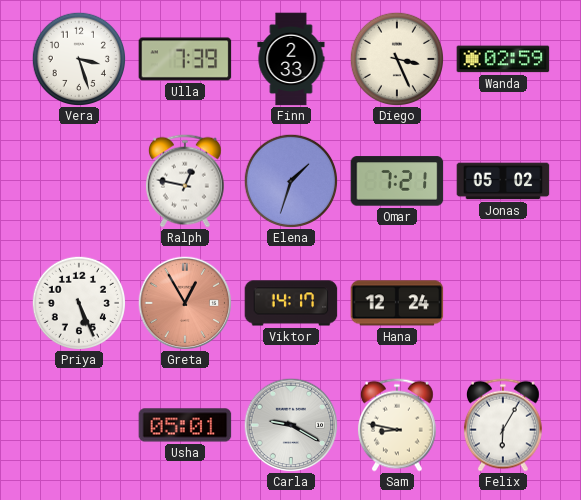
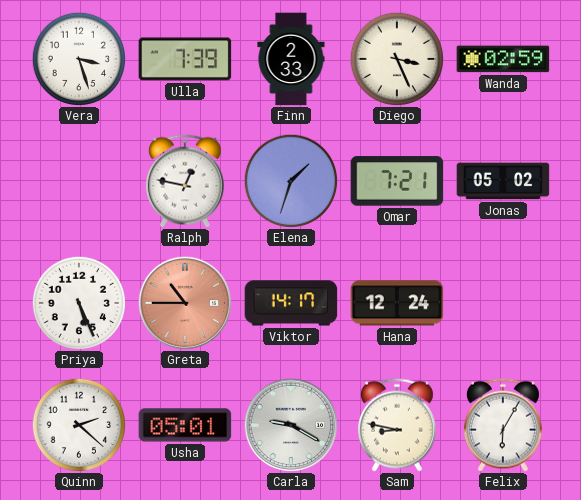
Greta: 12:55 -> 10:45 (185, 303)
Quinn: none -> 2:22 (78, 424)
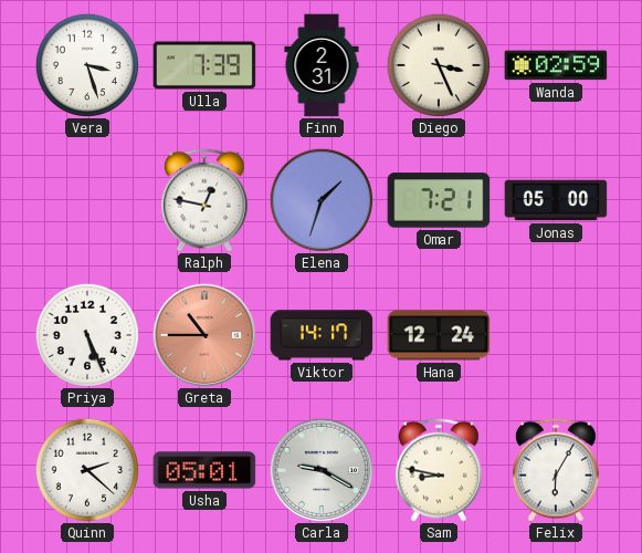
Finn: 2:33 -> 2:31 (322, 65)
Jonas: 05:02 -> 05:00 (556, 200)
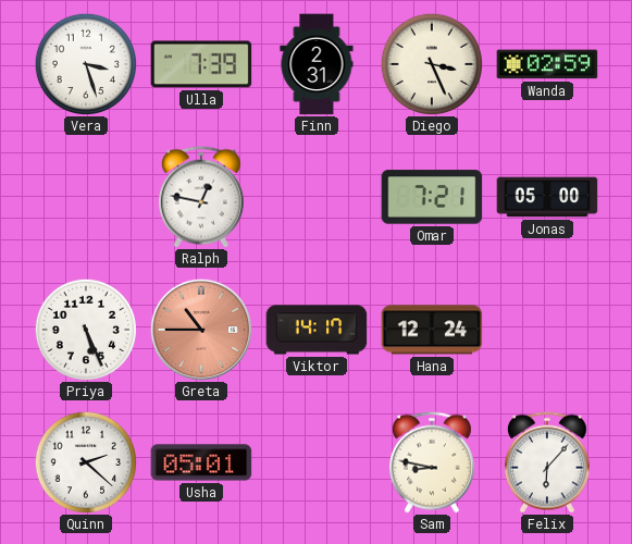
Elena: 1:33 -> none (320, 199)
Carla: 9:20 -> none (322, 470)
Felix: 6:05 -> 6:07 (547, 462)
